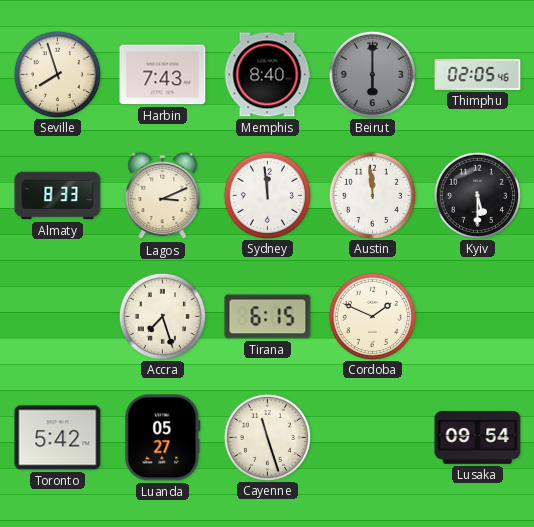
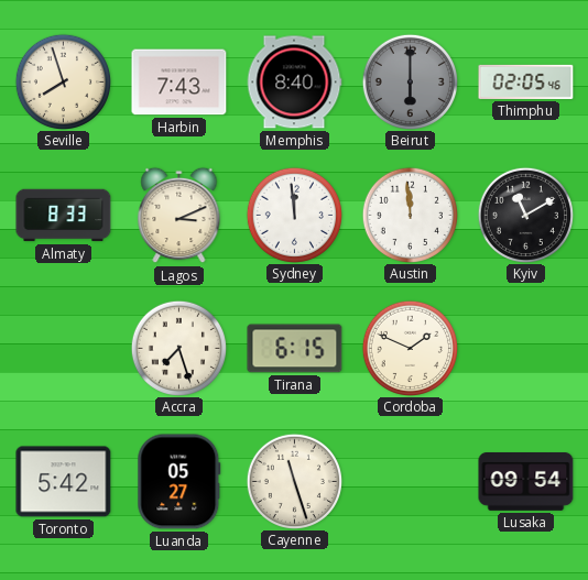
Kyiv: 5:30 -> 11:10 (525, 215)
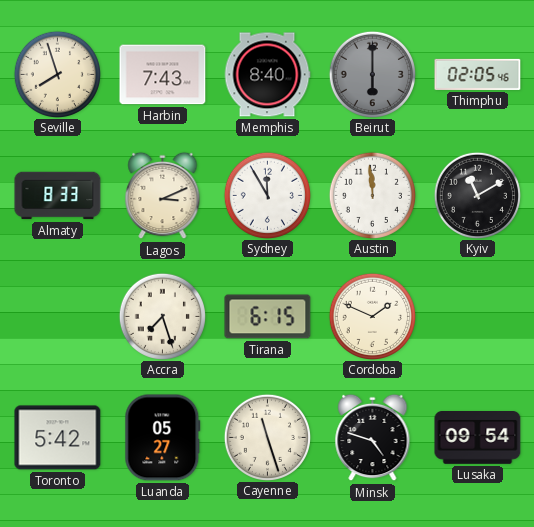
Sydney: 11:59 -> 11:55 (267, 195)
Minsk: none -> 4:48 (373, 438)
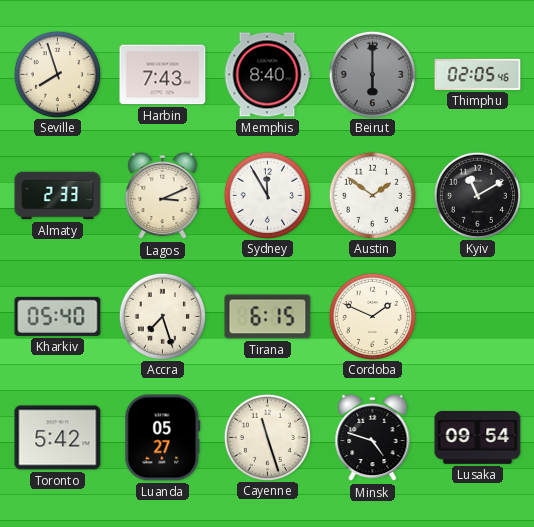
Almaty: 8:33 -> 2:33 (58, 196)
Austin: 11:59 -> 1:51 (372, 195)
Kharkiv: none -> 05:40 (58, 316)
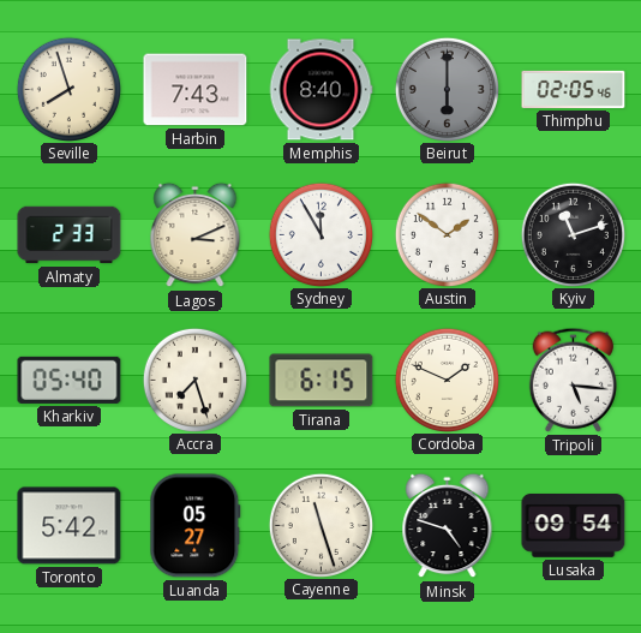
Kyiv: 11:10 -> 11:12 (573, 234)
Tripoli: none -> 5:16 (573, 380)
